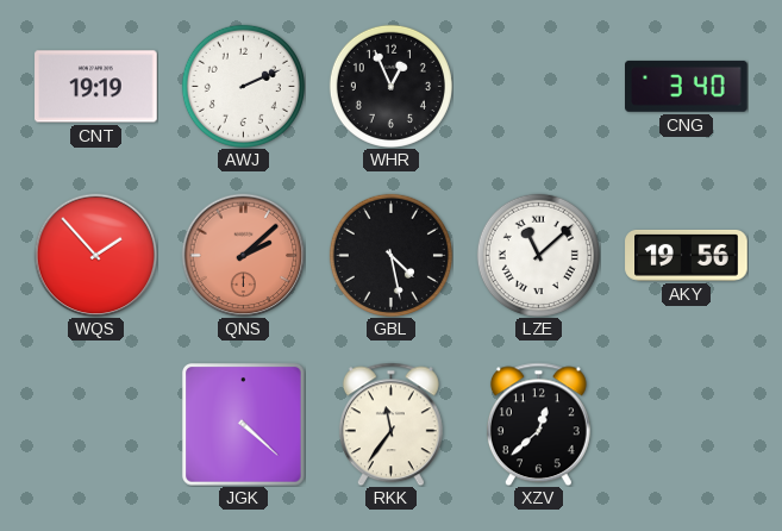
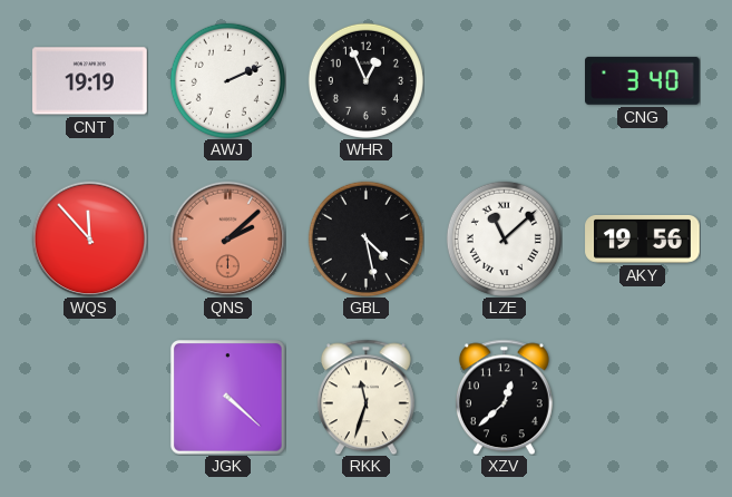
WQS: 1:53 -> 11:53 (89, 238)
RKK: 11:36 -> 11:33 (365, 397)
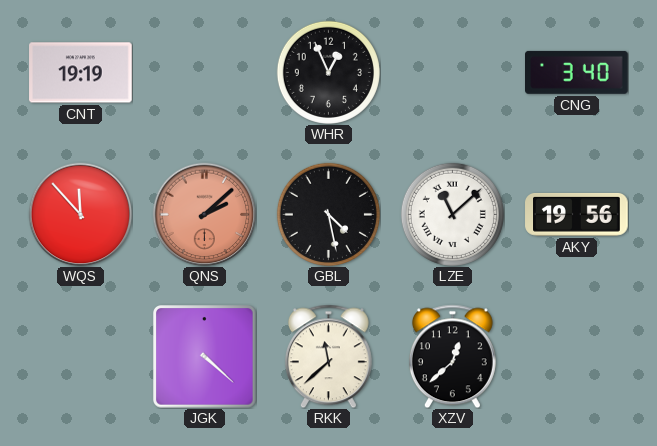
AWJ: 2:11 -> none (227, 80)
RKK: 11:33 -> 11:38 (328, 356)
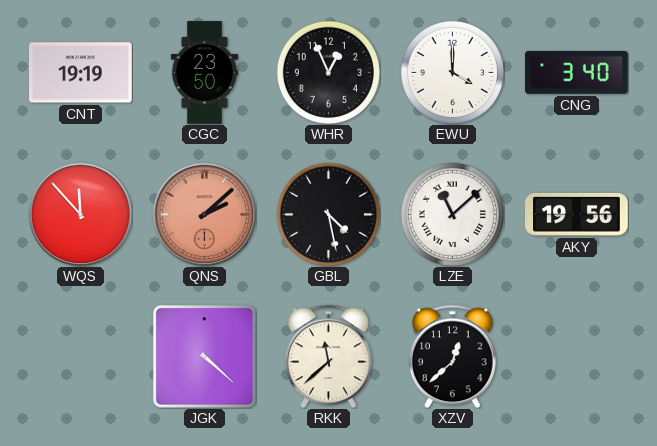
CGC: none -> 23:50 (204, 73)
EWU: none -> 4:00 (452, 72)
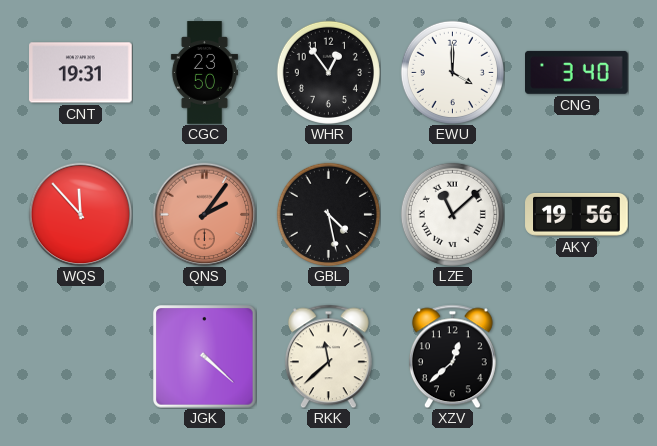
CNT: 19:19 -> 19:31 (81, 73)
WHR: 12:56 -> 12:54 (328, 72)
QNS: 2:08 -> 2:06 (204, 214)
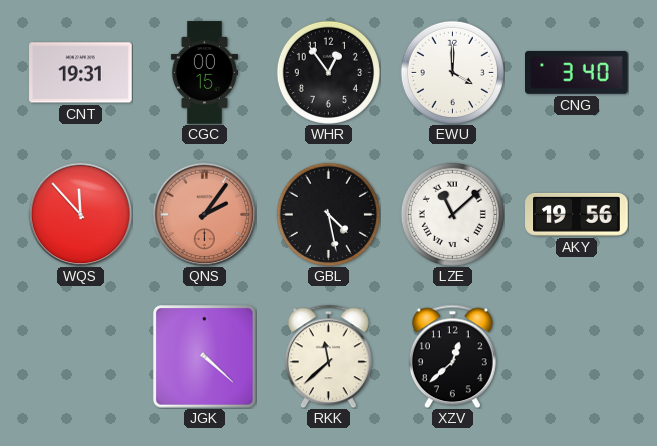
CGC: 23:50 -> 00:15 (204, 73)
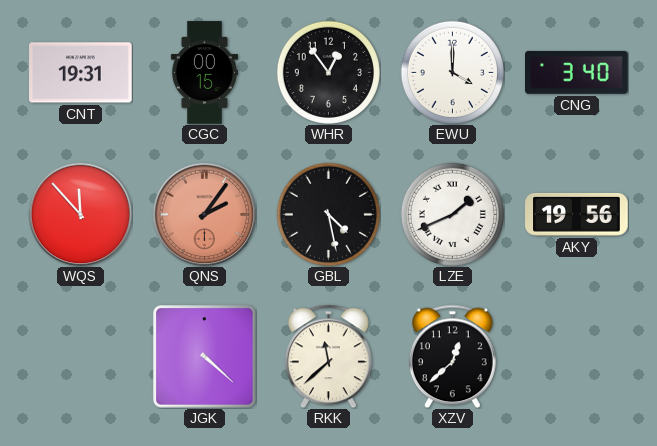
LZE: 11:08 -> 1:41 (452, 214)
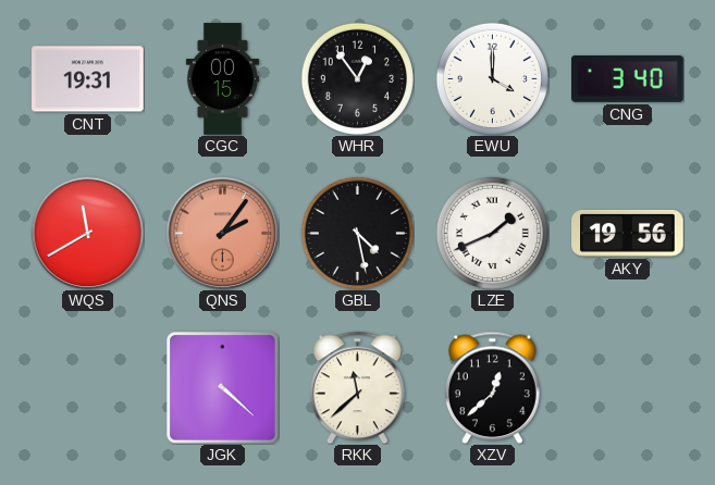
WQS: 11:53 -> 11:40 (87, 233)
